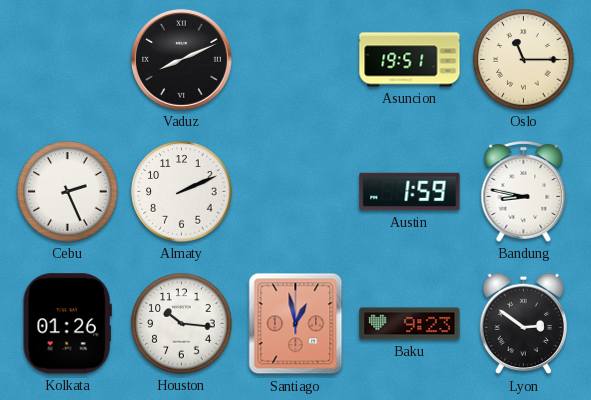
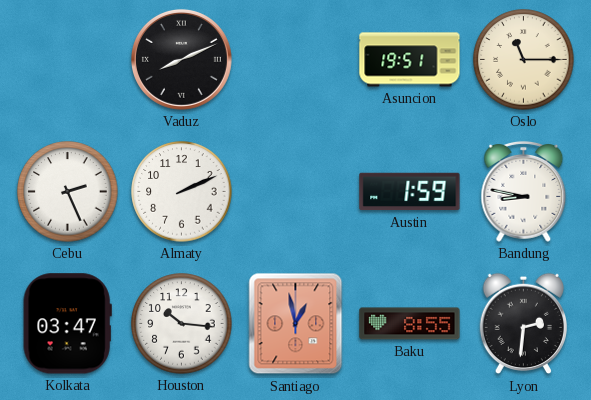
Kolkata: 01:26 -> 03:47 (67, 324)
Baku: 9:23 -> 8:55 (410, 324)
Lyon: 2:51 -> 2:31 (523, 324)
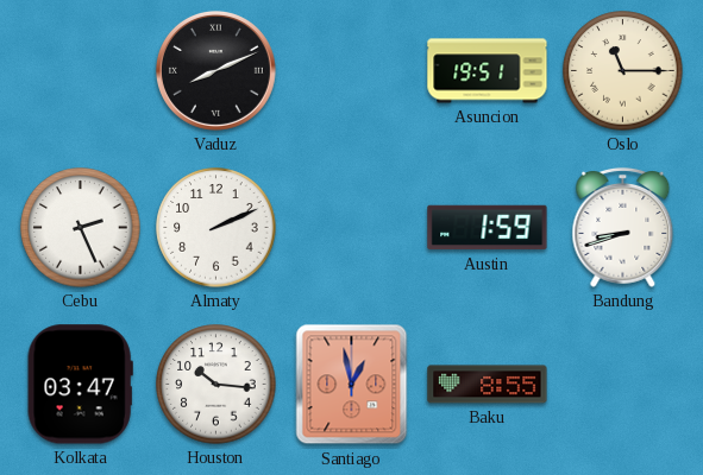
Bandung: 8:47 -> 8:42 (623, 227)
Lyon: 2:31 -> none (523, 324)
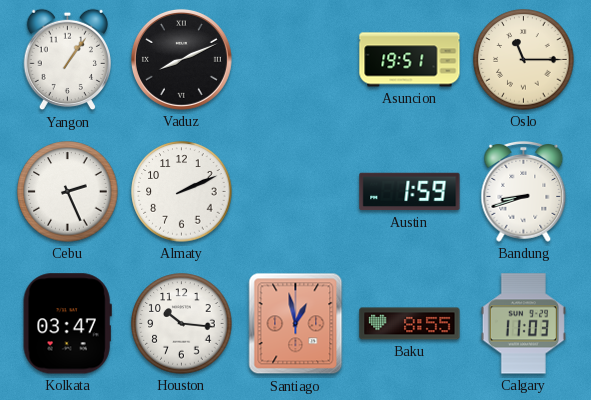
Yangon: none -> 1:06 (67, 60)
Calgary: none -> 11:03 (523, 324)
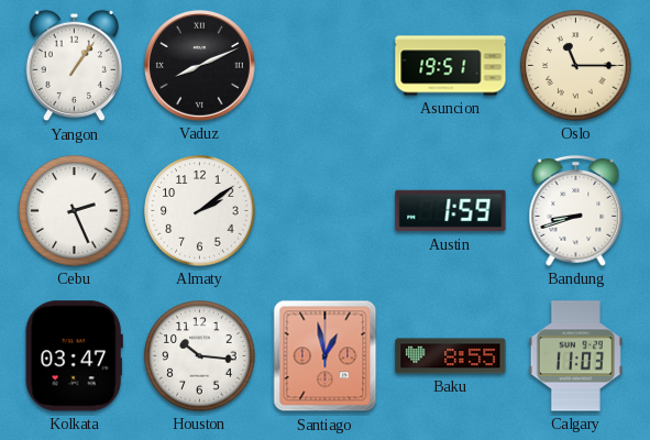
Almaty: 2:11 -> 2:09 (200, 211)
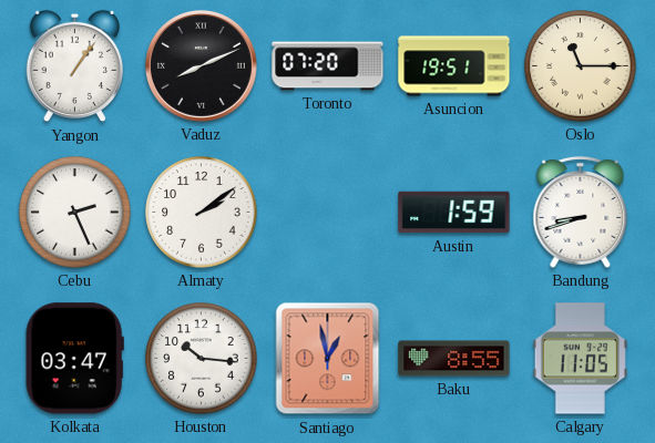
Toronto: none -> 07:20 (328, 66)
Calgary: 11:03 -> 11:05 (580, 359)
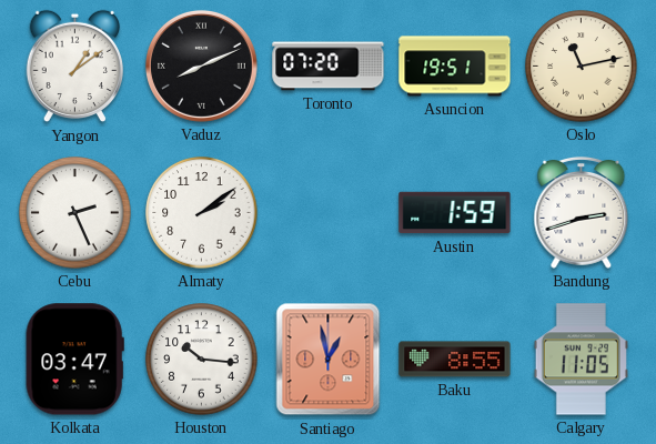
Yangon: 1:06 -> 1:09 (74, 67)
Oslo: 11:15 -> 11:13 (582, 67)
Bandung: 8:42 -> 2:42 (582, 212)
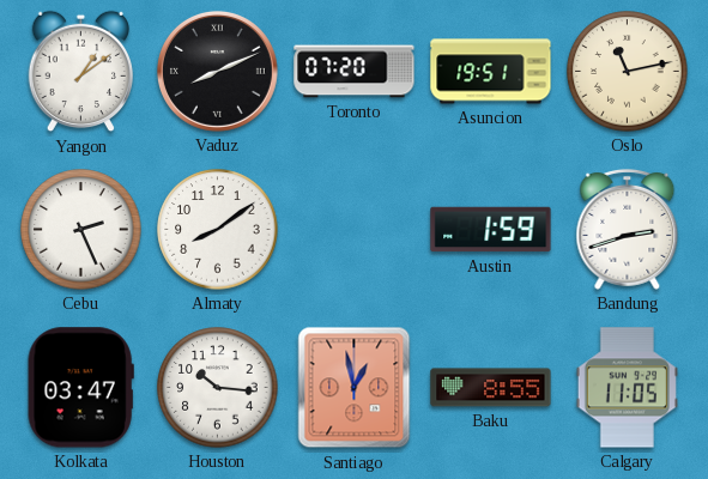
Almaty: 2:09 -> 8:09 (218, 230)
